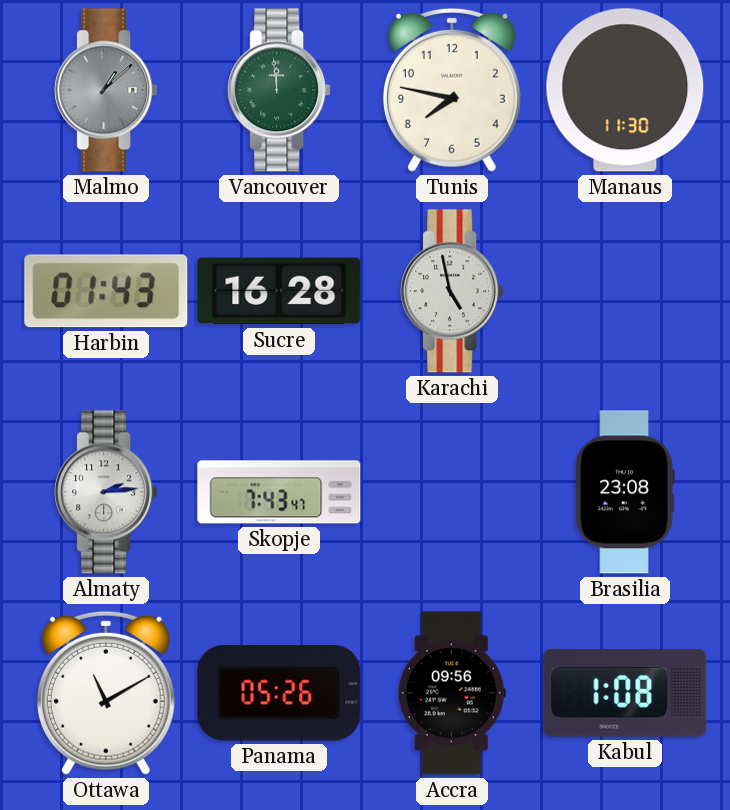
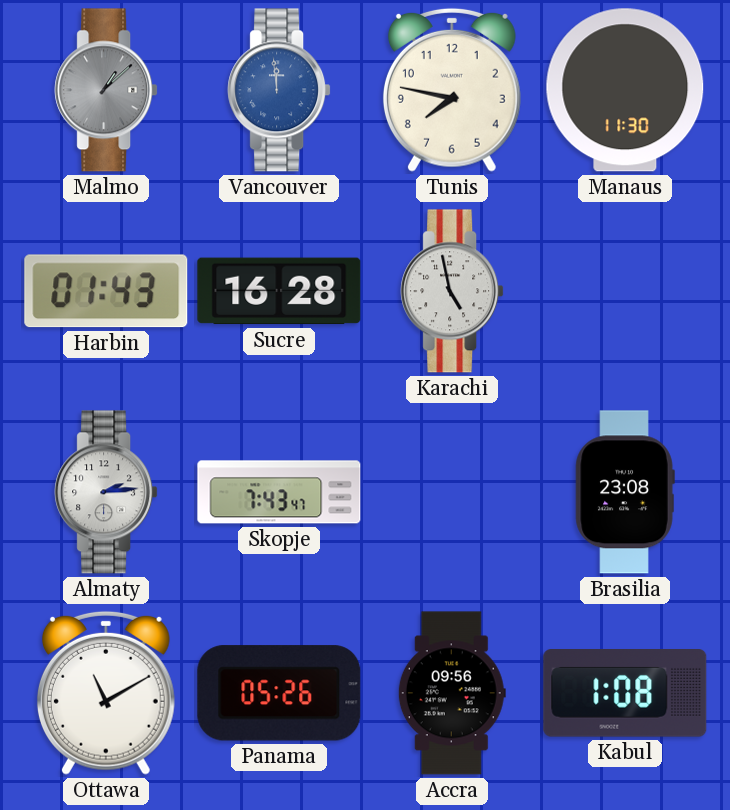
Vancouver dial: green -> blue (279, 90)
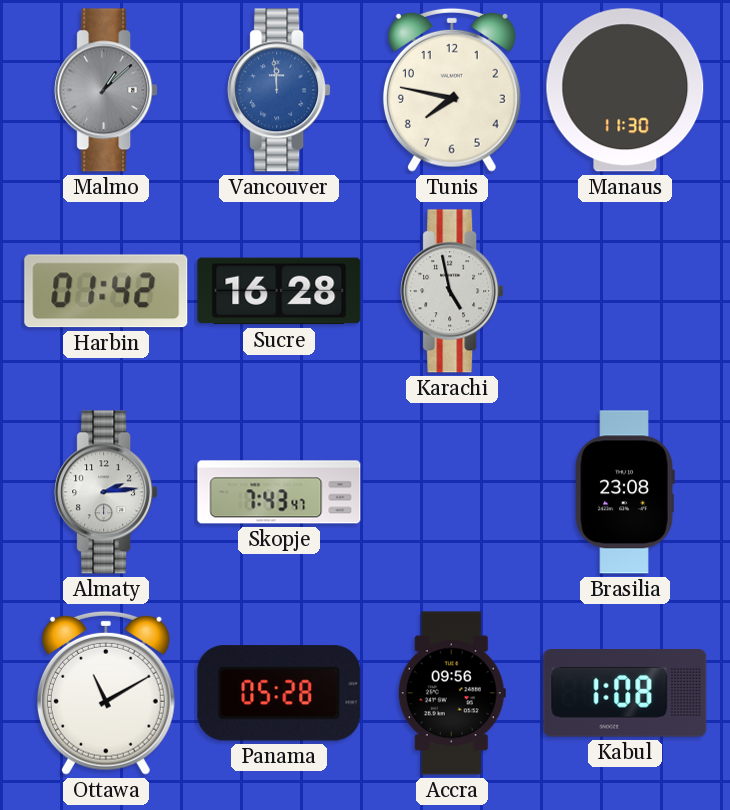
Harbin: 01:43 -> 01:42 (106, 291)
Panama: 05:26 -> 05:28 (279, 693)
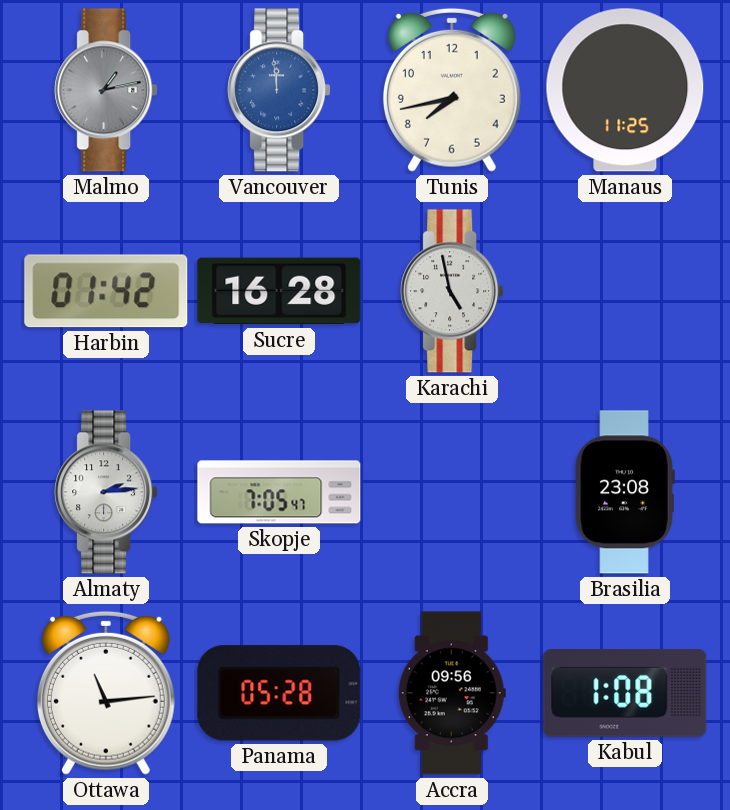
Malmo: 1:08 -> 1:13 (106, 90)
Tunis: 7:47 -> 7:43 (452, 90)
Manaus: 11:30 -> 11:25 (625, 90)
Skopje: 7:43 -> 7:05 (279, 492)
Ottawa: 11:10 -> 11:14 (106, 693)
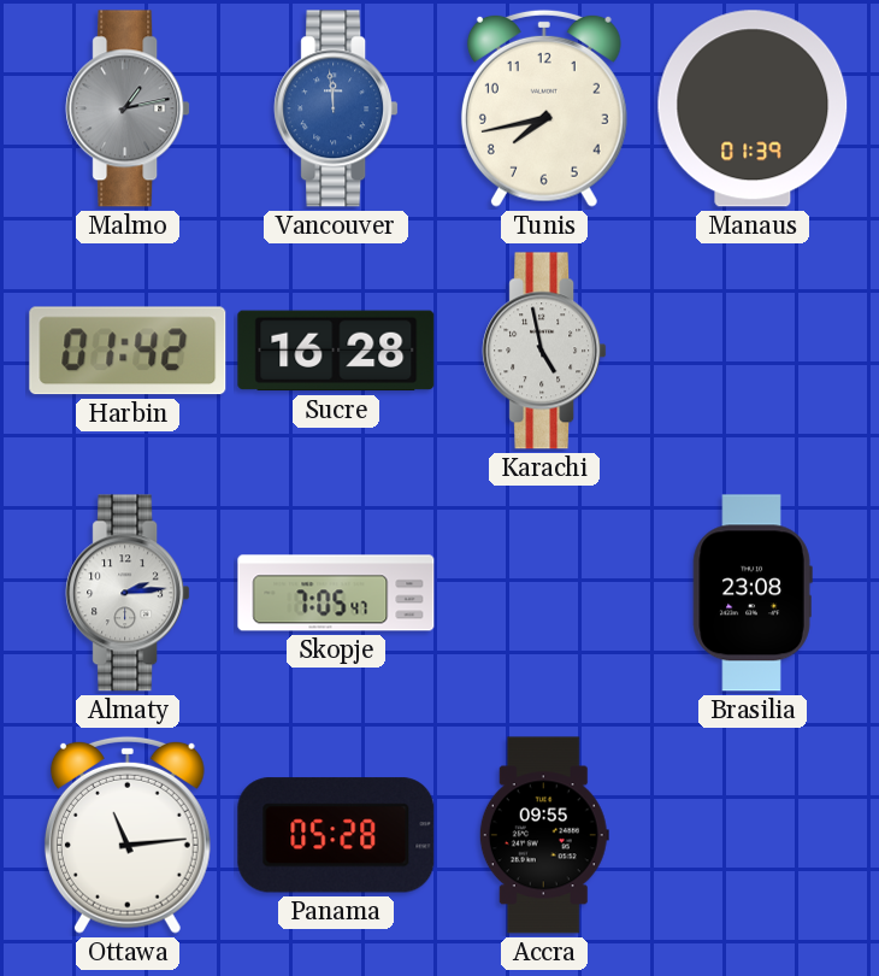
Manaus: 11:25 -> 01:39 (753, 108)
Accra: 09:56 -> 09:55 (544, 835)
Kabul: 1:08 -> none (625, 694)
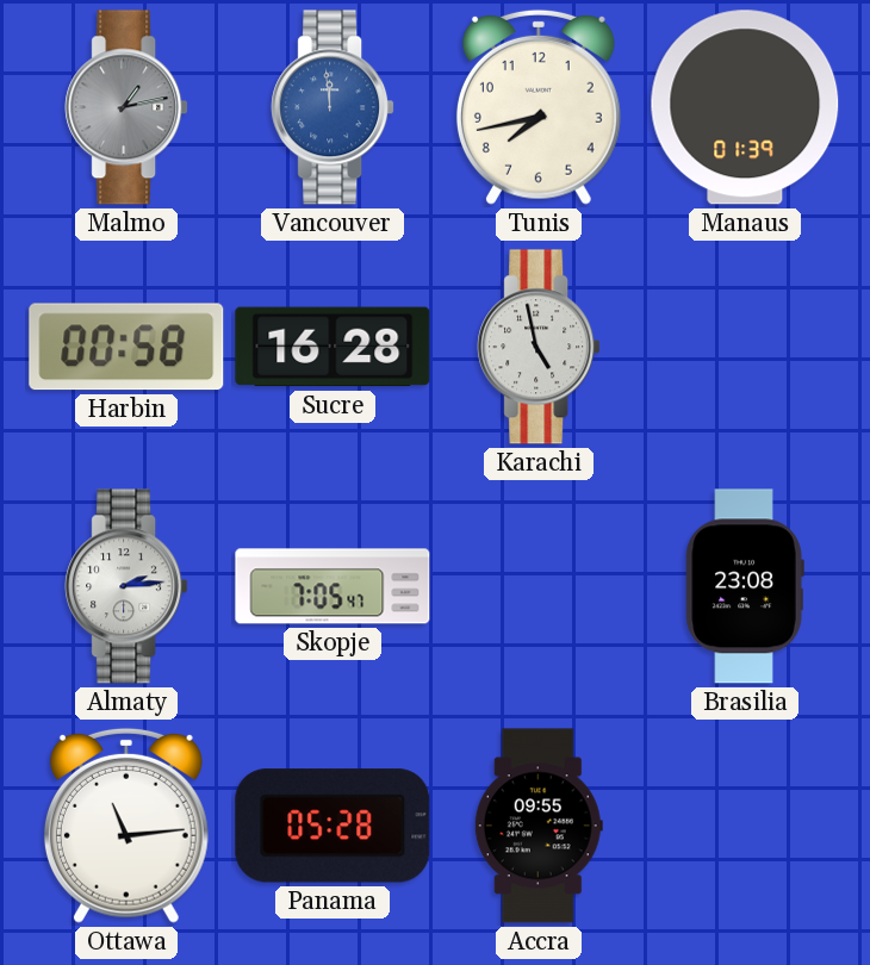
Harbin: 01:42 -> 00:58 (126, 347)
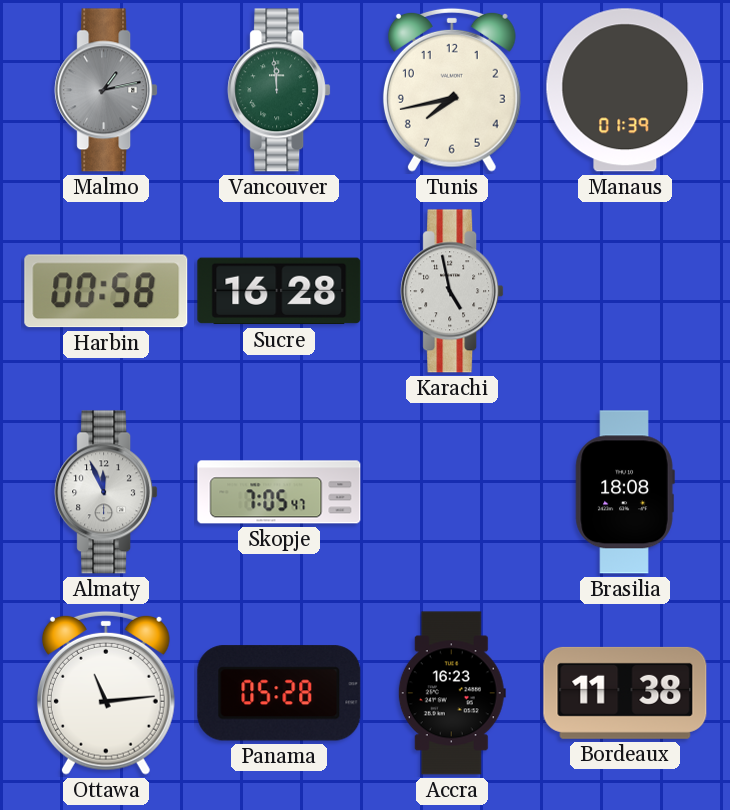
Vancouver dial: blue -> green (279, 90)
Almaty: 2:14 -> 11:56 (106, 492)
Brasilia: 23:08 -> 18:08 (625, 492)
Accra: 09:55 -> 16:23 (452, 693)
Bordeaux: none -> 11:38 (625, 693)
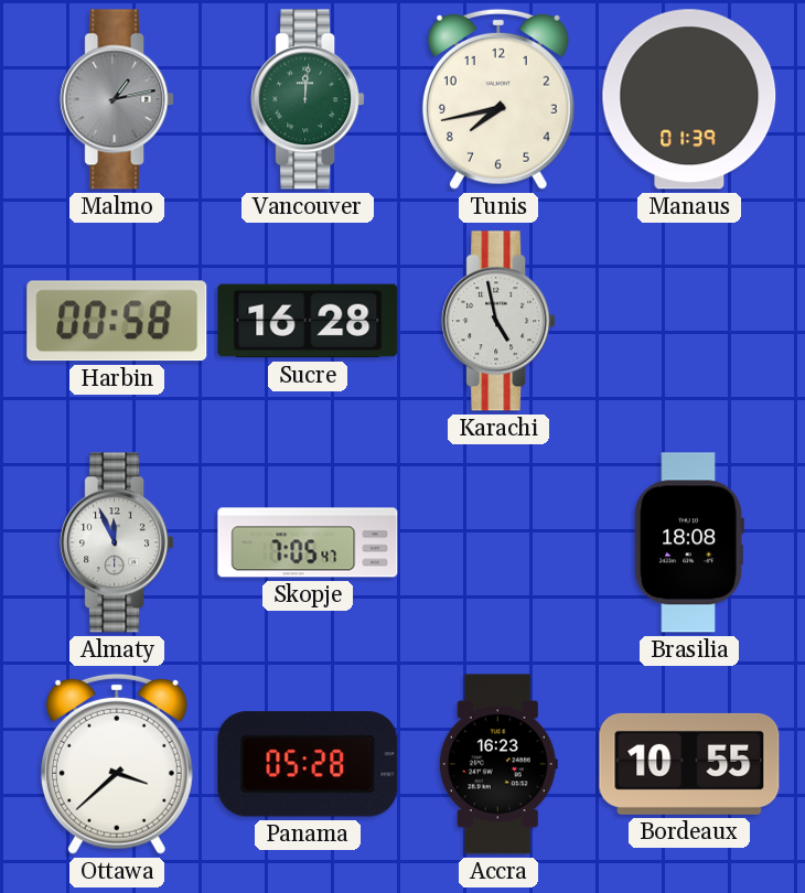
Vancouver: 11:59 -> 12:01 (308, 99)
Ottawa: 11:14 -> 3:38 (117, 764)
Bordeaux: 11:38 -> 10:55 (689, 764)
